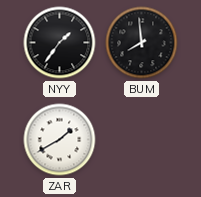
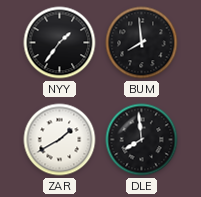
DLE: none -> 7:59 (142, 140)
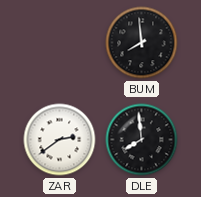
NYY: 1:36 -> none (60, 43)
ZAR: 1:40 -> 2:39 (60, 140)
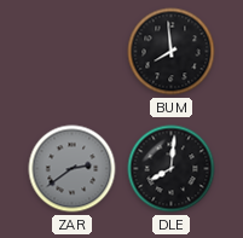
ZAR dial: white -> grey (73, 169)
DLE: 7:59 -> 8:01 (172, 169)
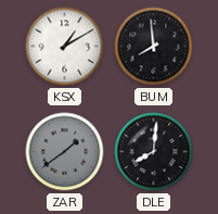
KSX: none -> 1:10 (65, 47)
ZAR: 2:39 -> 1:39 (65, 152)
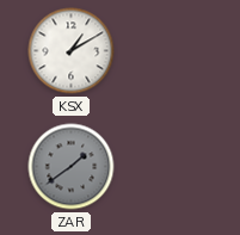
BUM: 7:59 -> none (154, 47)
DLE: 8:01 -> none (154, 152)
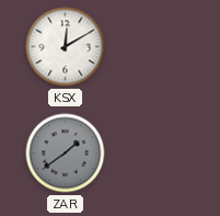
KSX: 1:10 -> 12:10 (66, 47)
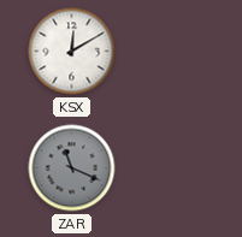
ZAR: 1:39 -> 11:19 (72, 168)
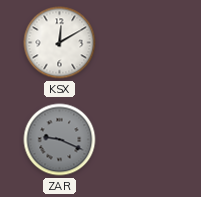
ZAR: 11:19 -> 9:19 (60, 140)
